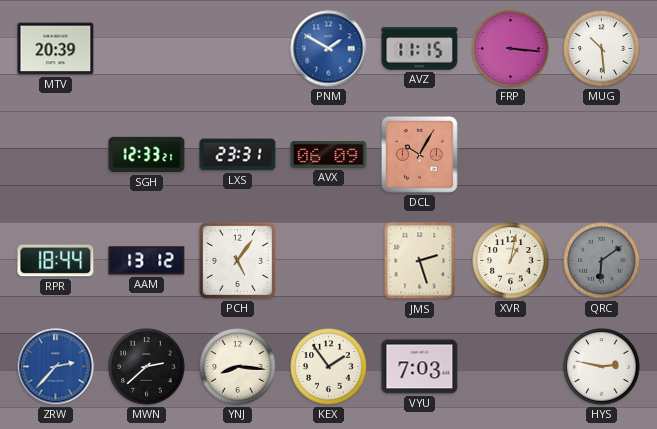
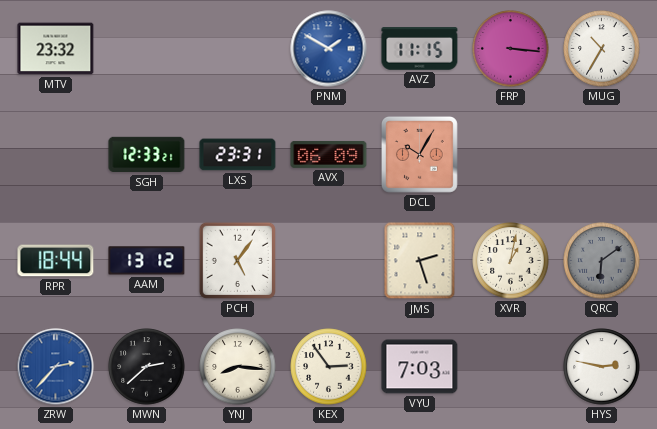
MTV: 20:39 -> 23:32 (56, 49)
MUG: 10:29 -> 10:35 (602, 49)
KEX: 1:54 -> 2:54 (329, 367)
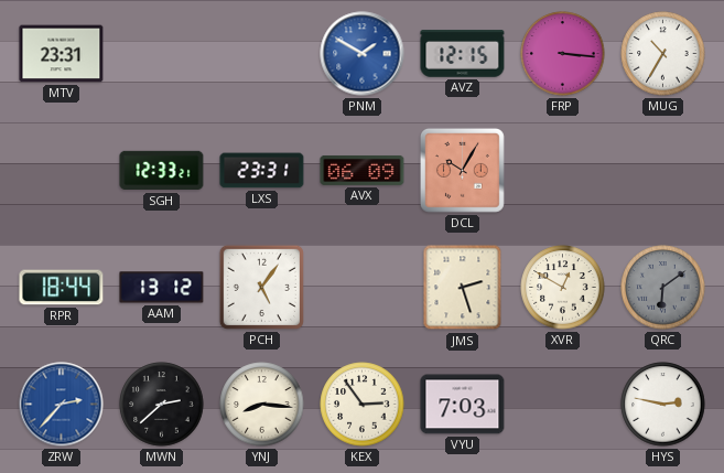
MTV: 23:32 -> 23:31 (62, 54)
AVZ: 11:15 -> 12:15 (463, 54)
XVR: 1:02 -> 12:50 (563, 288)
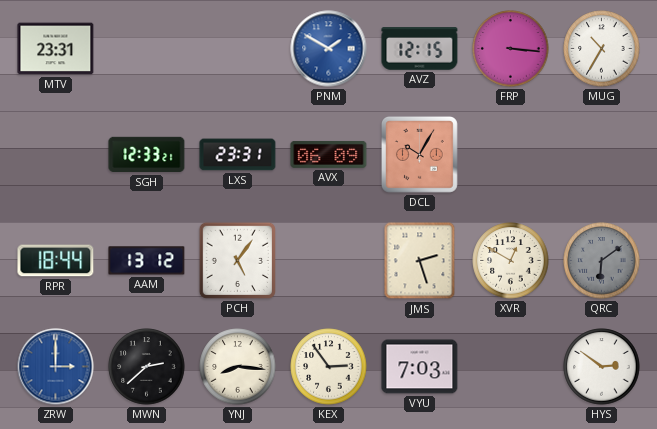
ZRW: 2:37 -> 3:00 (56, 367)
HYS: 2:47 -> 2:51 (602, 367)
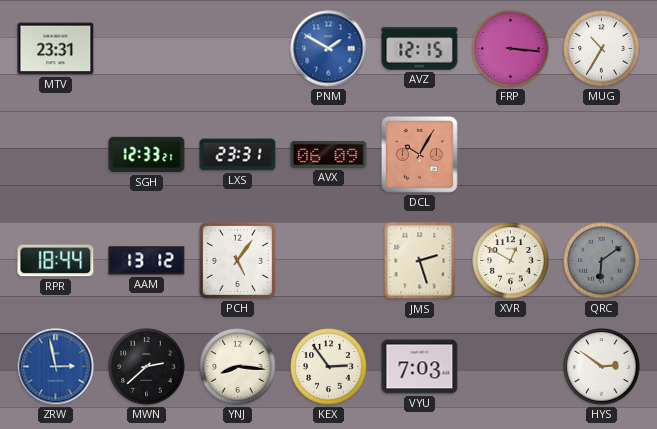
ZRW: 3:00 -> 2:58 (56, 367)
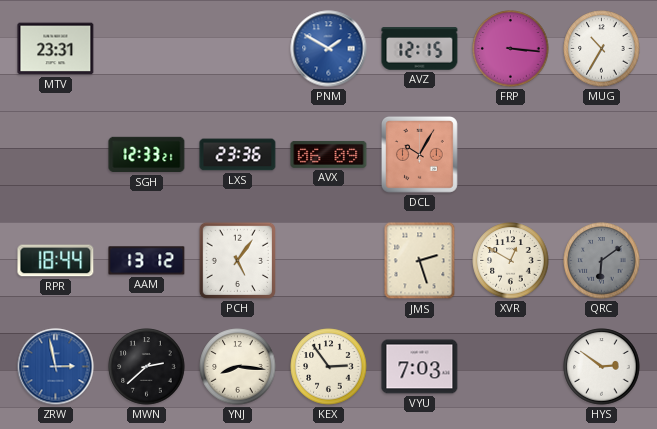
LXS: 23:31 -> 23:36 (238, 155)
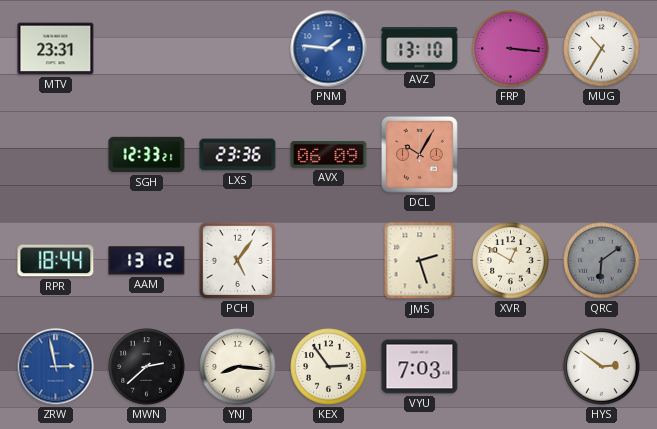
PNM: 1:50 -> 1:46 (329, 49)
AVZ: 12:15 -> 13:10 (420, 49)
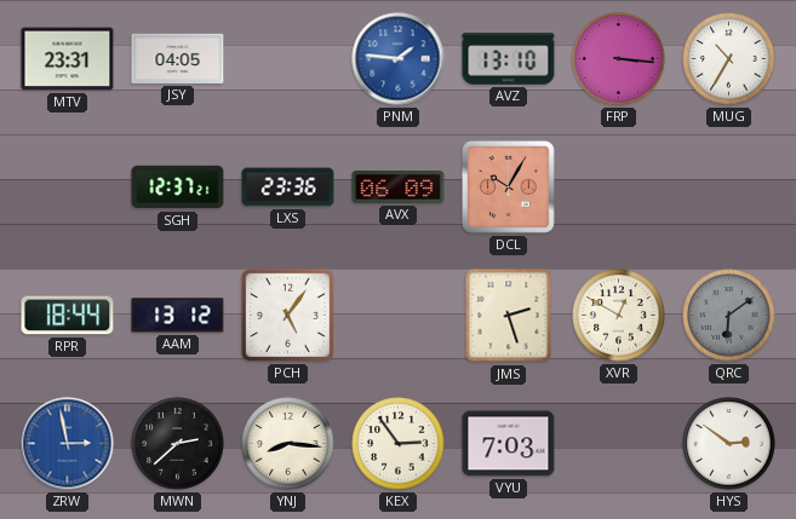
JSY: none -> 04:05 (178, 58)
SGH: 12:33 -> 12:37 (178, 188)
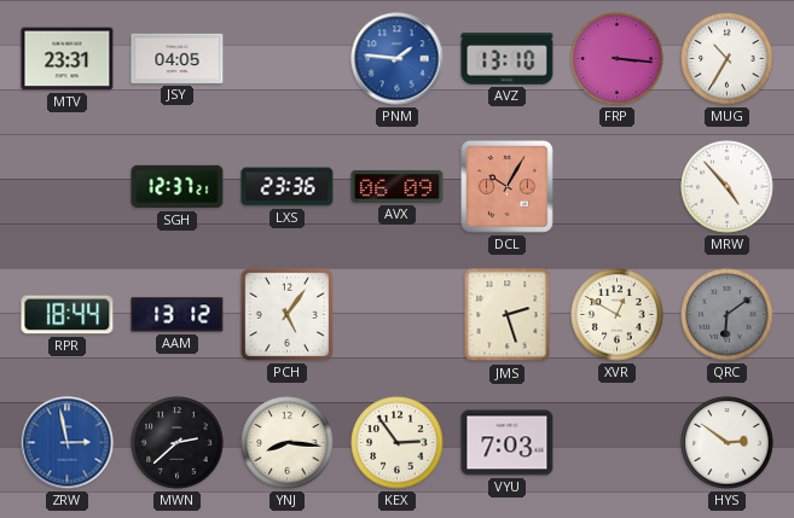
MRW: none -> 4:53 (728, 187)
